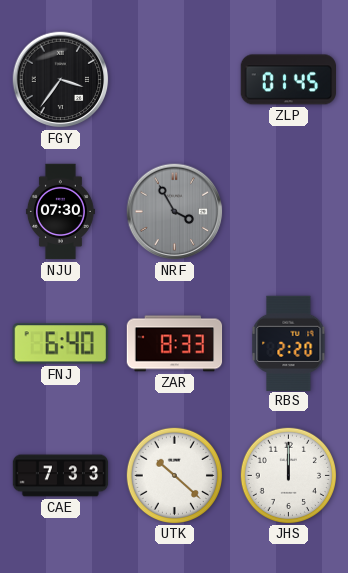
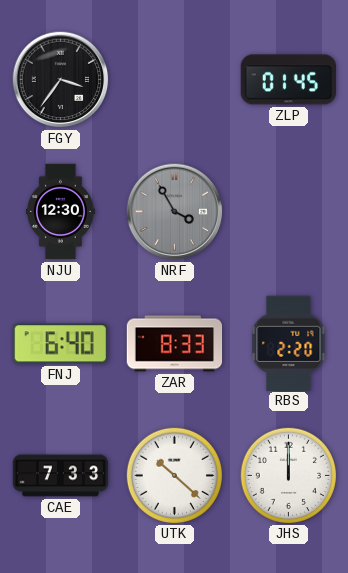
NJU: 07:30 -> 12:30 (60, 212)
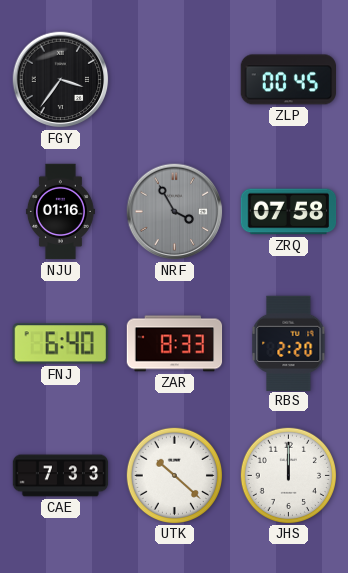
ZLP: 01:45 -> 00:45 (289, 80)
NJU: 12:30 -> 01:16 (60, 212)
ZRQ: none -> 07:58 (289, 212)
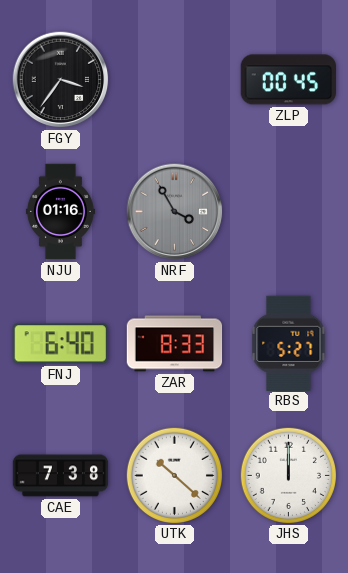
ZRQ: 07:58 -> none (289, 212)
RBS: 2:20 -> 5:27 (289, 343)
CAE: 7:33 -> 7:38 (61, 476)
